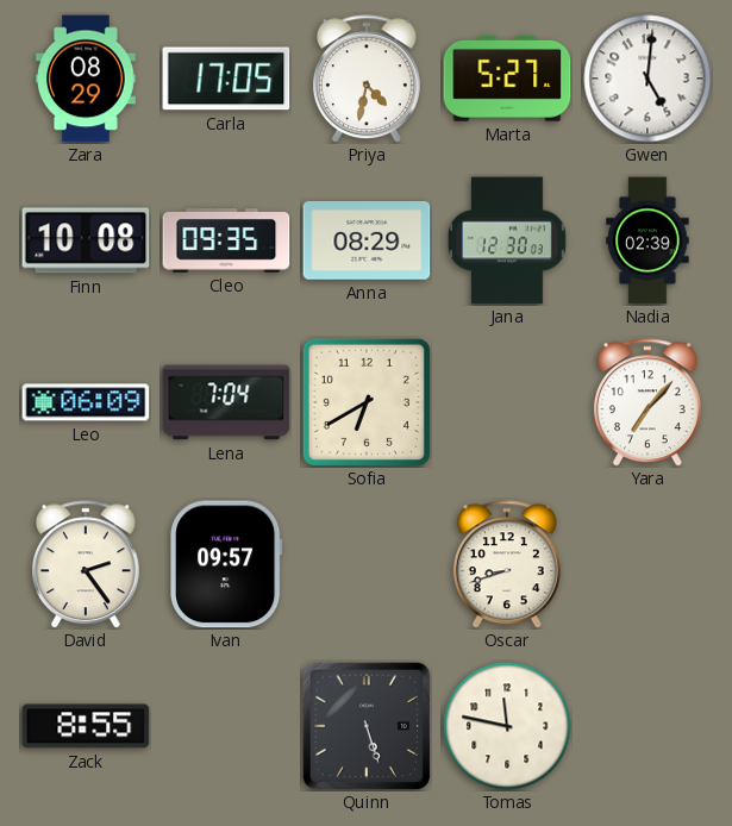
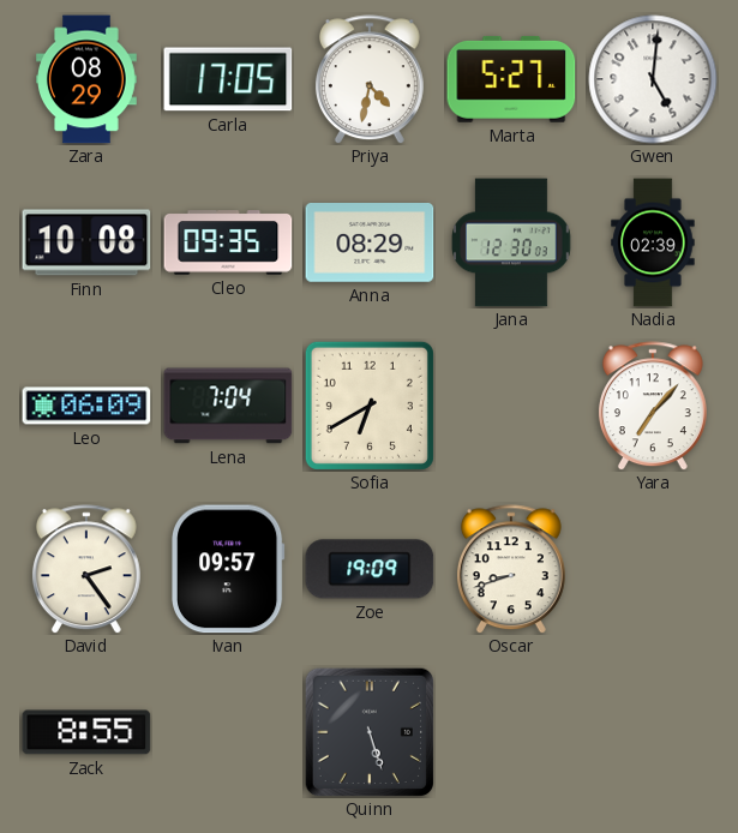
Zoe: none -> 19:09 (370, 569)
Tomas: 11:47 -> none (507, 726)
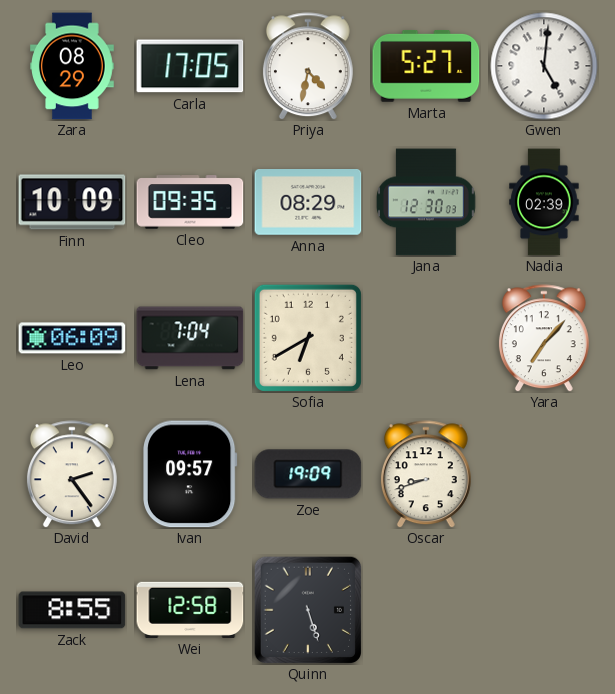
Finn: 10:08 -> 10:09 (72, 202)
Wei: none -> 12:58 (190, 610)
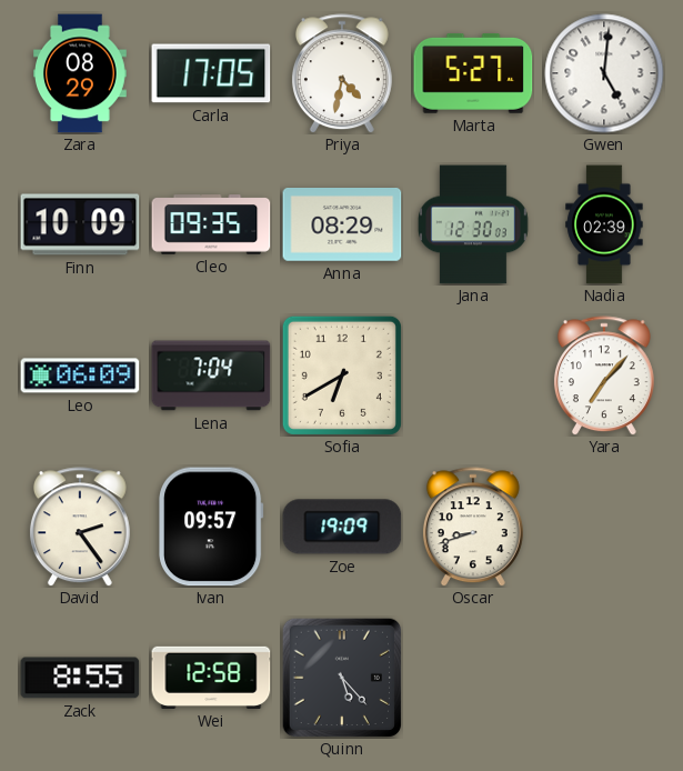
Quinn: 5:27 -> 5:23 (341, 677)
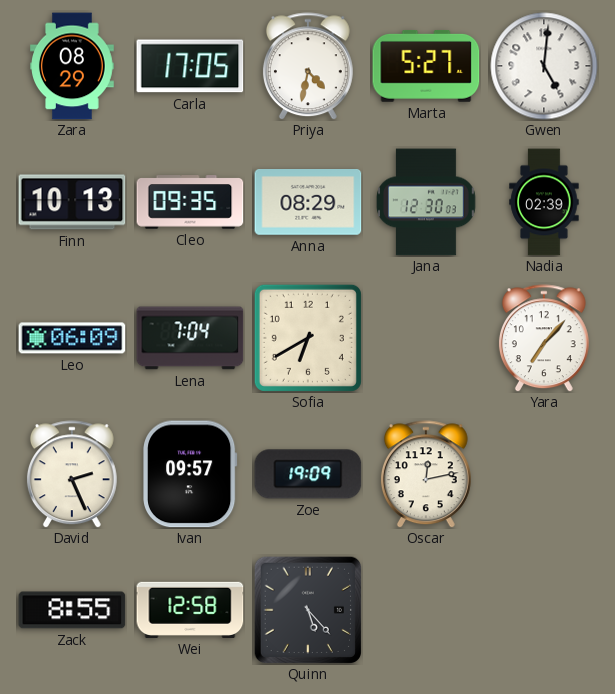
Finn: 10:09 -> 10:13 (72, 202)
David: 2:24 -> 2:26 (72, 474)
Oscar: 8:42 -> 12:13 (426, 474)
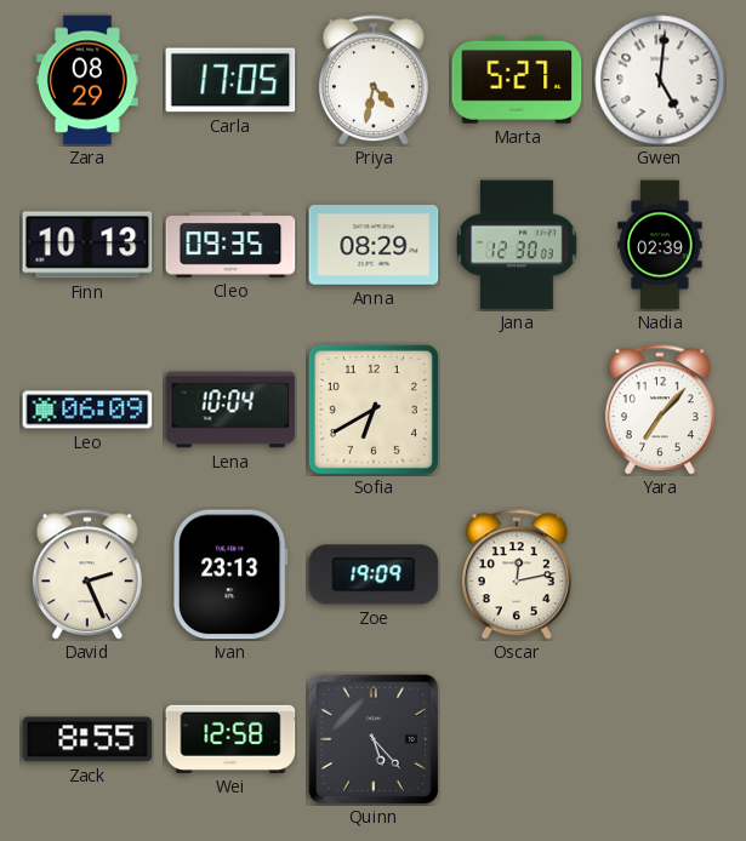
Lena: 7:04 -> 10:04 (230, 410)
Ivan: 09:57 -> 23:13 (232, 574)
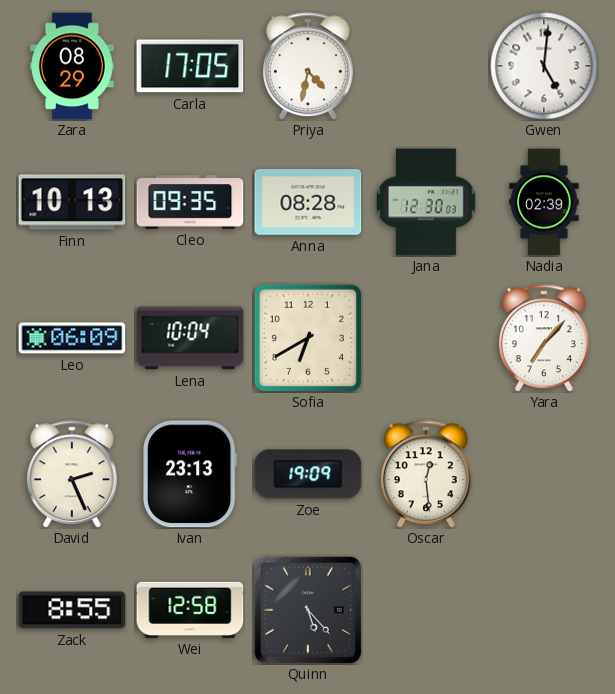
Marta: 5:27 -> none (517, 81)
Anna: 08:29 -> 08:28 (308, 203)
Oscar: 12:13 -> 12:29 (426, 474)
